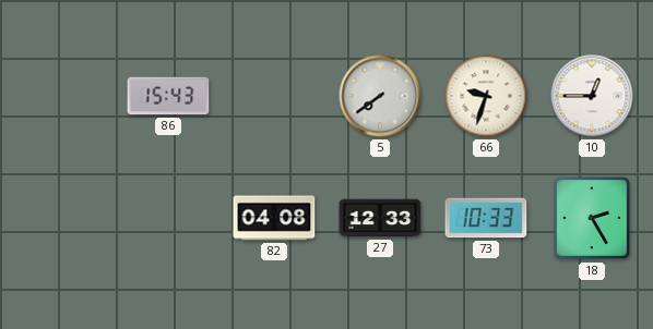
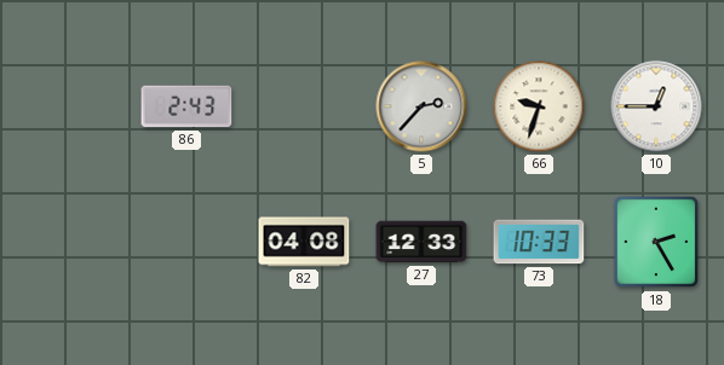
86: 15:43 -> 2:43 (186, 106)
5: 7:39 -> 2:37 (421, 106)
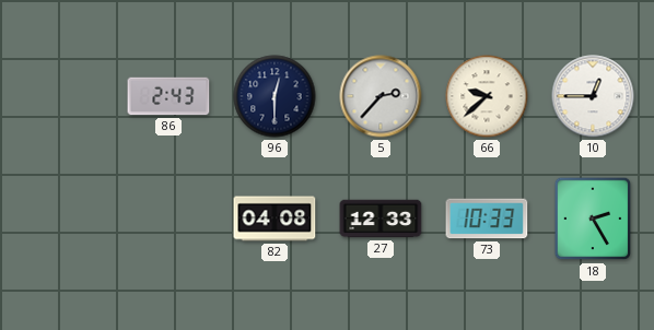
96: none -> 12:30 (275, 96)
66: 9:33 -> 9:38 (487, 96)
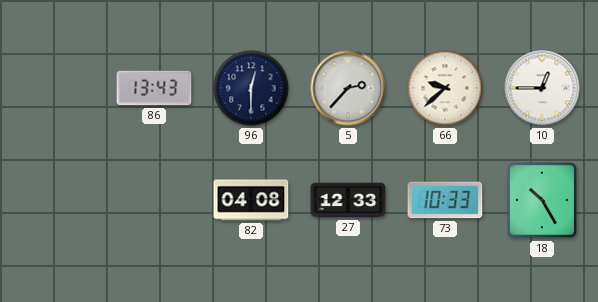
86: 2:43 -> 13:43 (154, 88)
18: 2:25 -> 10:25 (542, 200)
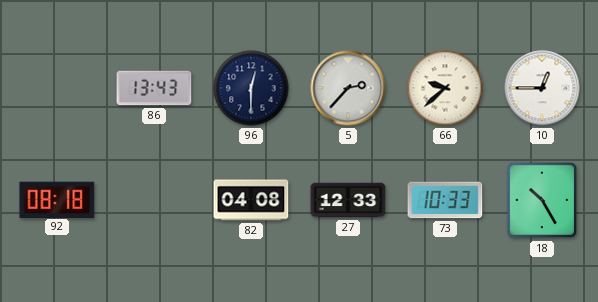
92: none -> 08:18 (57, 199)
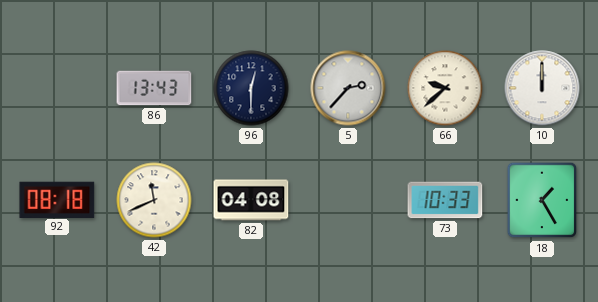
10: 12:45 -> 12:00 (542, 88)
42: none -> 11:41 (154, 200)
27: 12:33 -> none (348, 200)
18: 10:25 -> 1:25 (542, 200)
